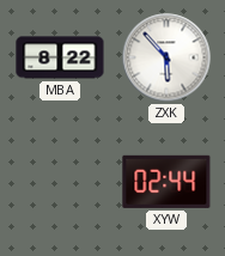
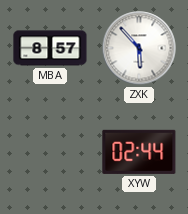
MBA: 8:22 -> 8:57 (50, 48)
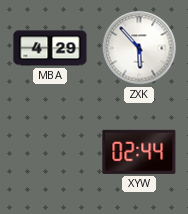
MBA: 8:57 -> 4:29 (50, 48)
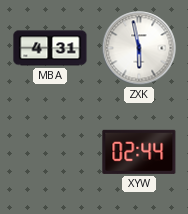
MBA: 4:29 -> 4:31 (50, 48)
ZXK: 5:53 -> 5:58 (139, 48)
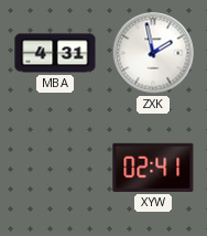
ZXK: 5:58 -> 1:58 (153, 53)
XYW: 02:44 -> 02:41 (153, 168)
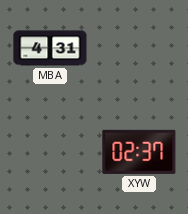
ZXK: 1:58 -> none (153, 53)
XYW: 02:41 -> 02:37 (139, 152)
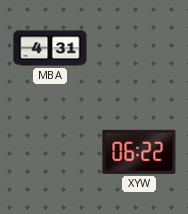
XYW: 02:37 -> 06:22 (139, 152)
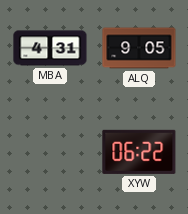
ALQ: none -> 9:05 (139, 48)
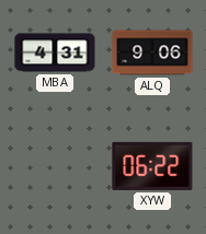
ALQ: 9:05 -> 9:06 (152, 52)
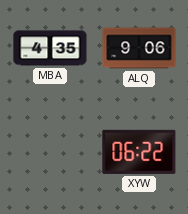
MBA: 4:31 -> 4:35 (50, 48)
